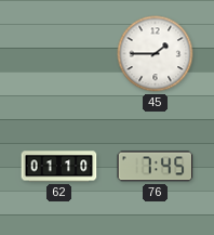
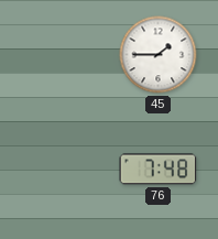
62: 01:10 -> none (59, 167)
76: 7:45 -> 7:48 (159, 170)
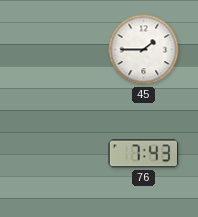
76: 7:48 -> 7:43 (144, 154)
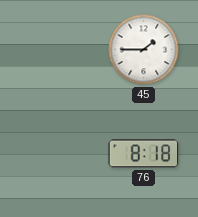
76: 7:43 -> 8:18 (144, 154)
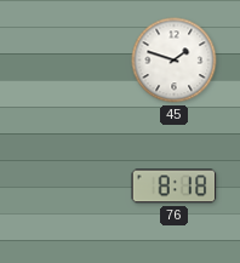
45: 1:45 -> 1:48 (175, 61)
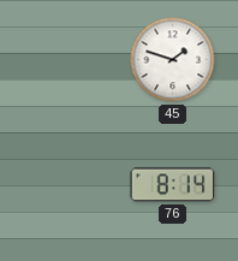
76: 8:18 -> 8:14 (173, 185)
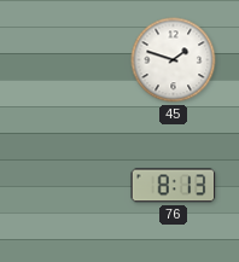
76: 8:14 -> 8:13 (174, 186)
